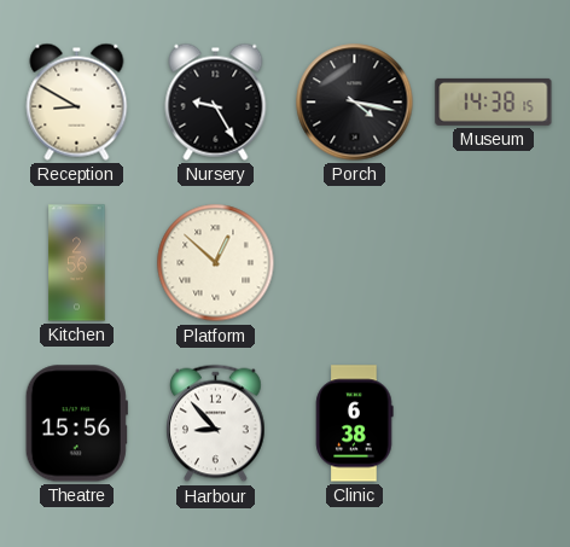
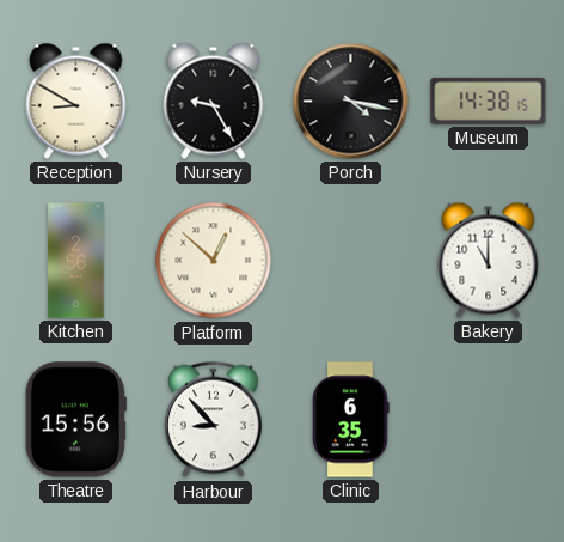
Bakery: none -> 11:00 (489, 260)
Clinic: 6:38 -> 6:35 (351, 420)
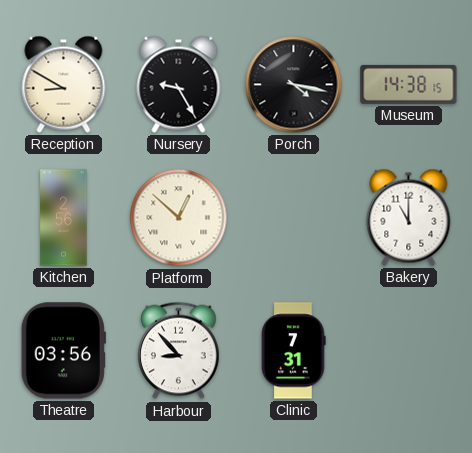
Theatre: 15:56 -> 03:56 (63, 351)
Clinic: 6:35 -> 7:31 (294, 351)
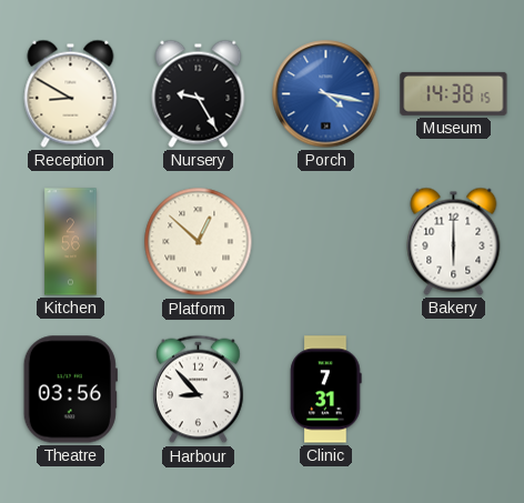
Porch dial: black -> blue (326, 94)
Bakery: 11:00 -> 6:00 (454, 241)
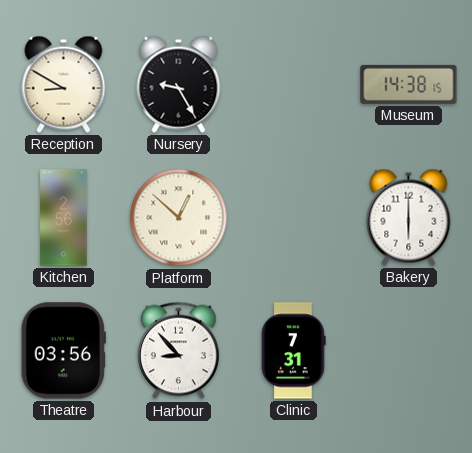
Porch: 4:17 -> none (326, 94)
